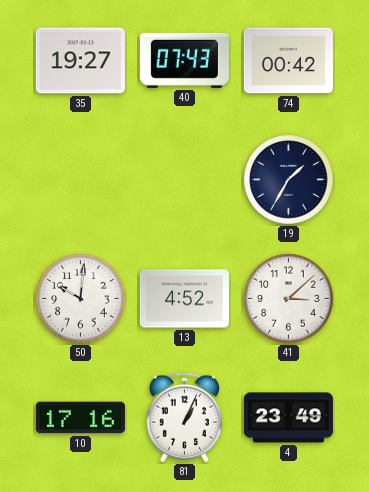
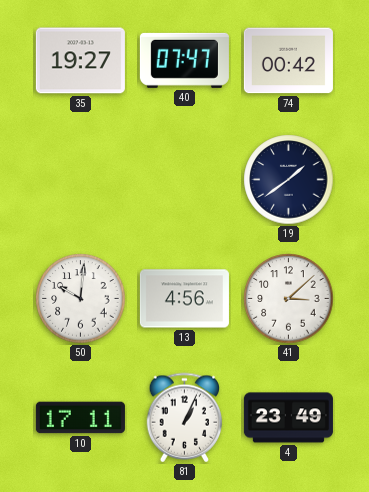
40: 07:43 -> 07:47 (184, 60)
19: 1:35 -> 1:39 (289, 180)
13: 4:52 -> 4:56 (184, 299)
10: 17:16 -> 17:11 (80, 418)
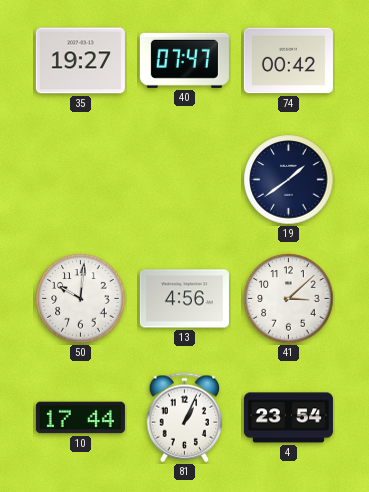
10: 17:11 -> 17:44 (80, 418)
4: 23:49 -> 23:54 (288, 418)
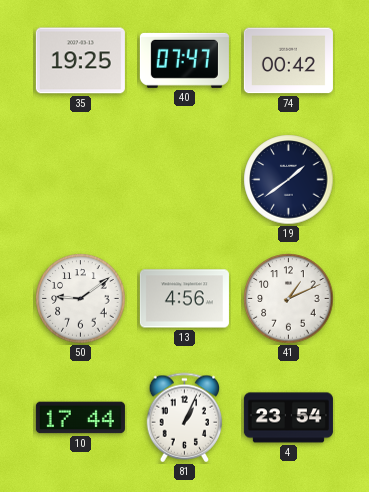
35: 19:27 -> 19:25 (80, 61)
50: 10:01 -> 9:09 (81, 299)
41: 3:08 -> 1:11 (289, 299)
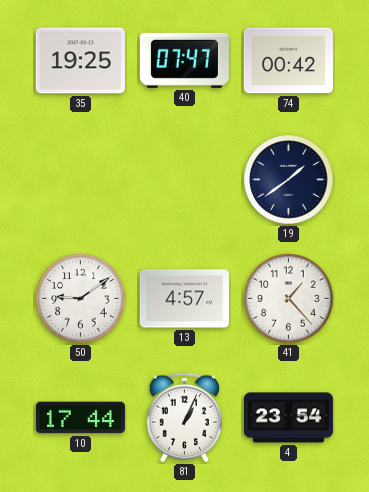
13: 4:56 -> 4:57 (184, 299)
41: 1:11 -> 1:23 (289, 299)
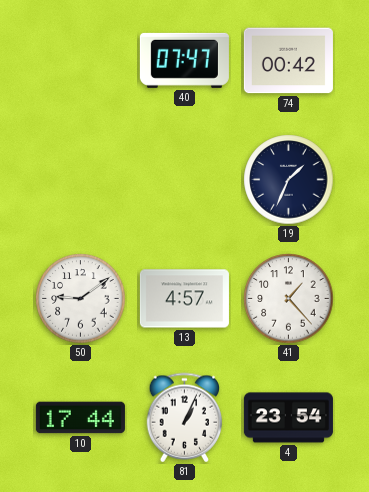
35: 19:25 -> none (80, 61)
19: 1:39 -> 1:34 (289, 180)
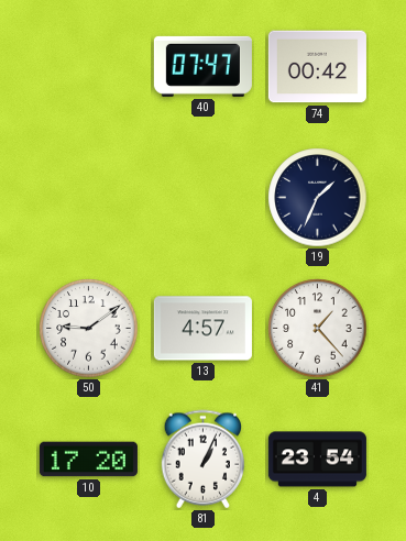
10: 17:44 -> 17:20 (88, 460)
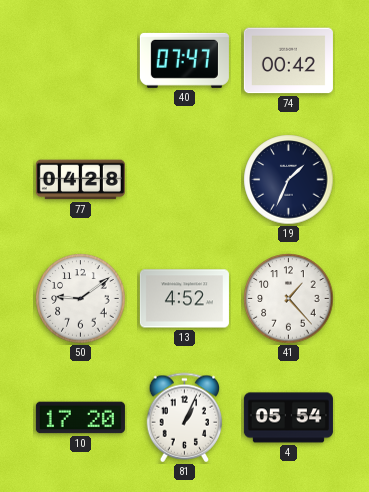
77: none -> 04:28 (80, 180)
13: 4:57 -> 4:52 (184, 299)
4: 23:54 -> 05:54 (288, 418)
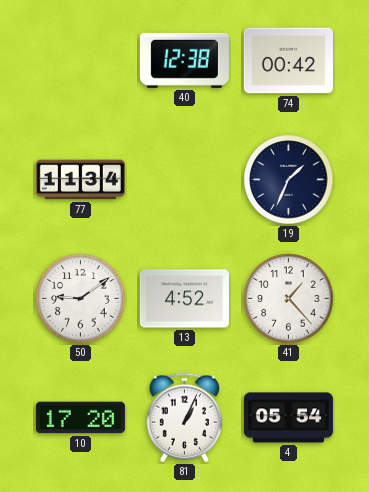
40: 07:47 -> 12:38 (184, 60)
77: 04:28 -> 11:34 (80, 180)
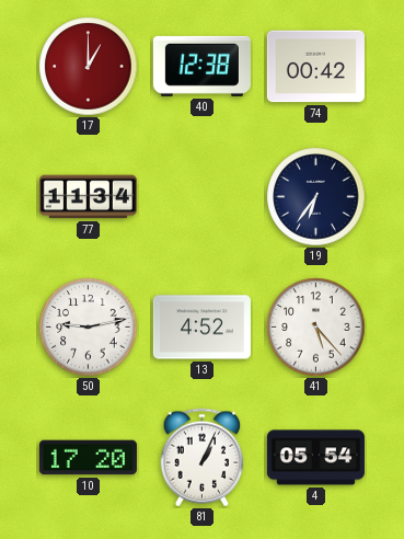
17: none -> 1:00 (89, 67)
19: 1:34 -> 6:36 (316, 197)
50: 9:09 -> 9:13 (89, 328)
41: 1:23 -> 5:23 (316, 328)
